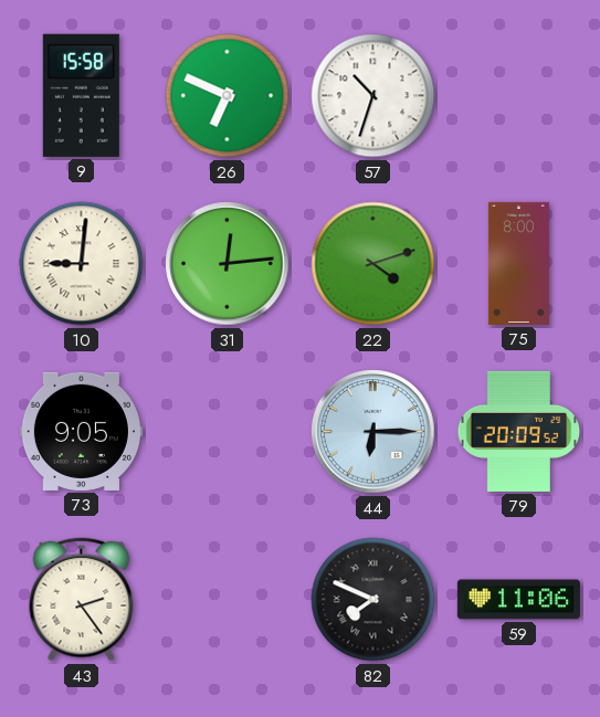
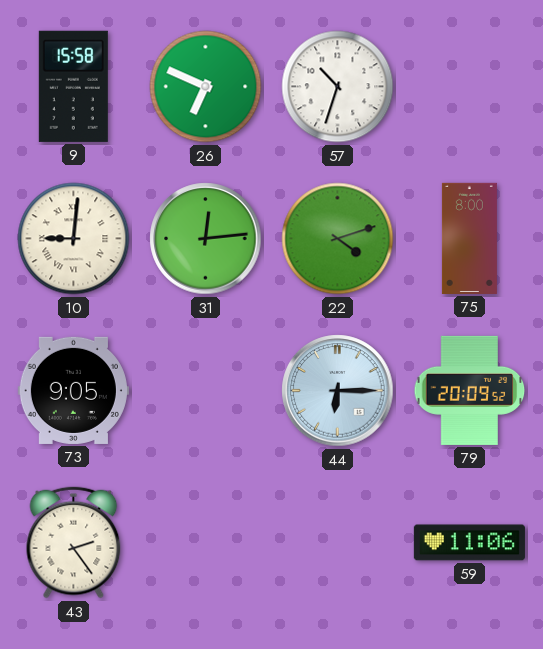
82: 7:49 -> none (373, 600)
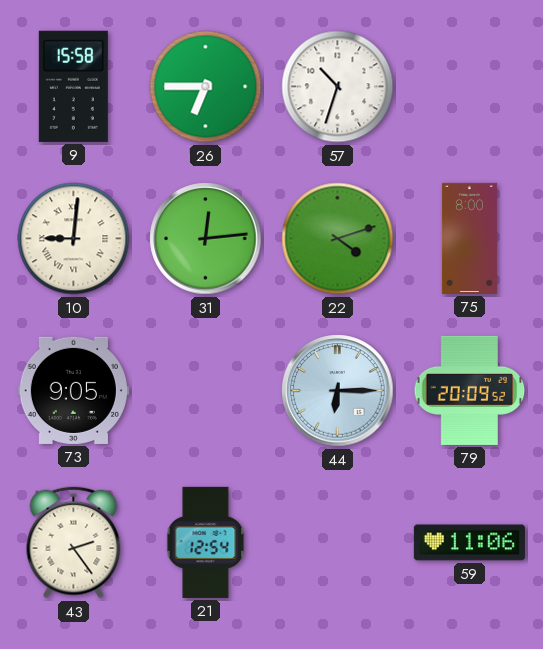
26: 6:49 -> 6:45 (206, 87)
21: none -> 12:54 (206, 542)
